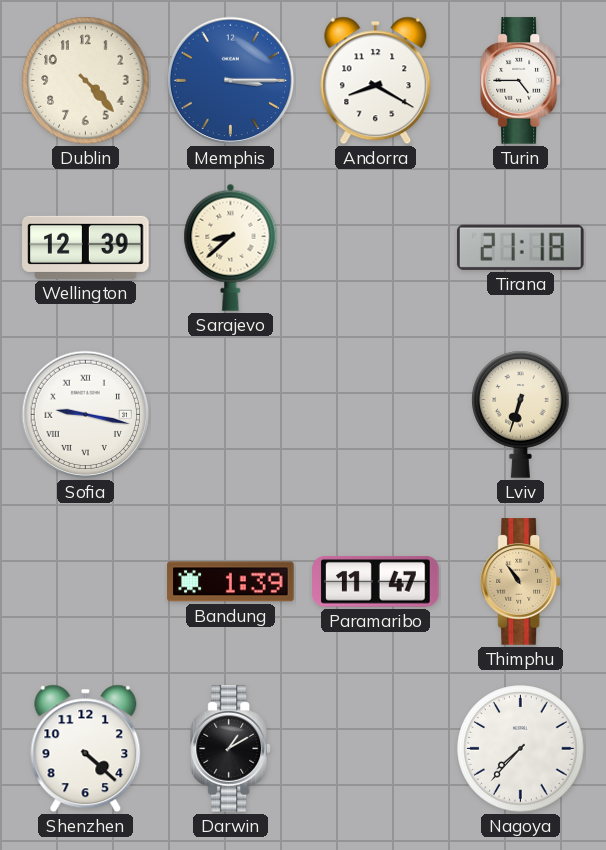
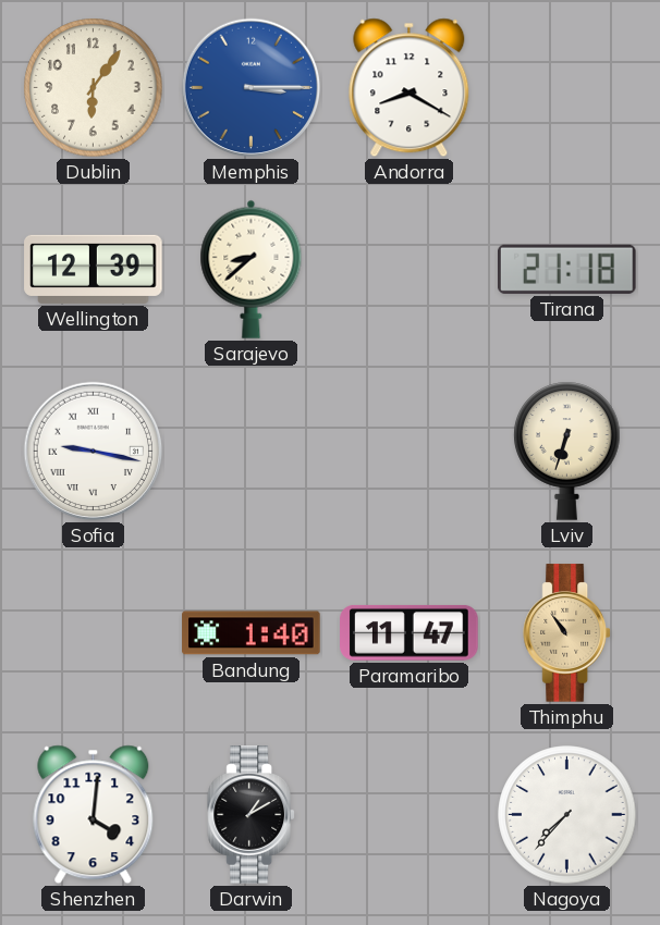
Dublin: 4:23 -> 6:06 (94, 88)
Turin: 4:45 -> none (521, 81)
Bandung: 1:39 -> 1:40 (252, 633)
Shenzhen: 4:22 -> 4:01 (94, 815)
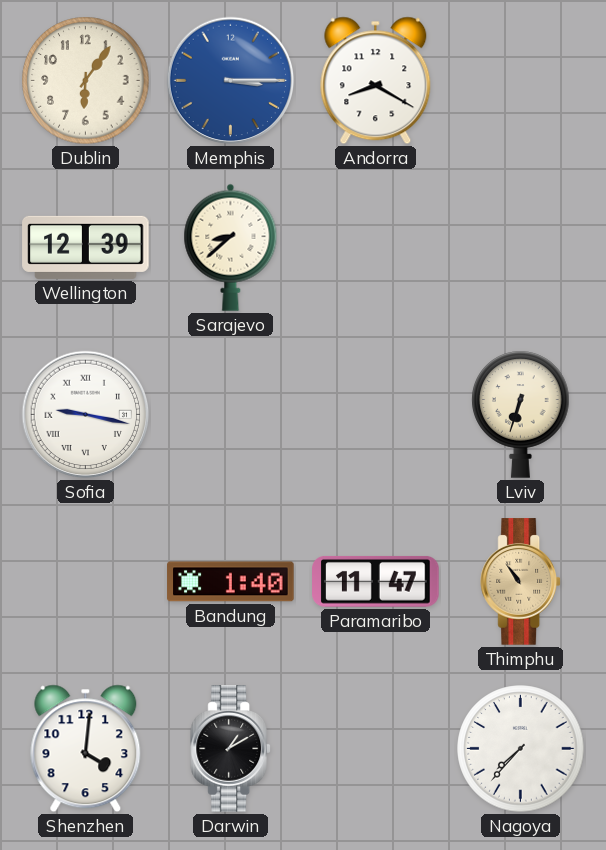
Tirana: 21:18 -> none (566, 269)
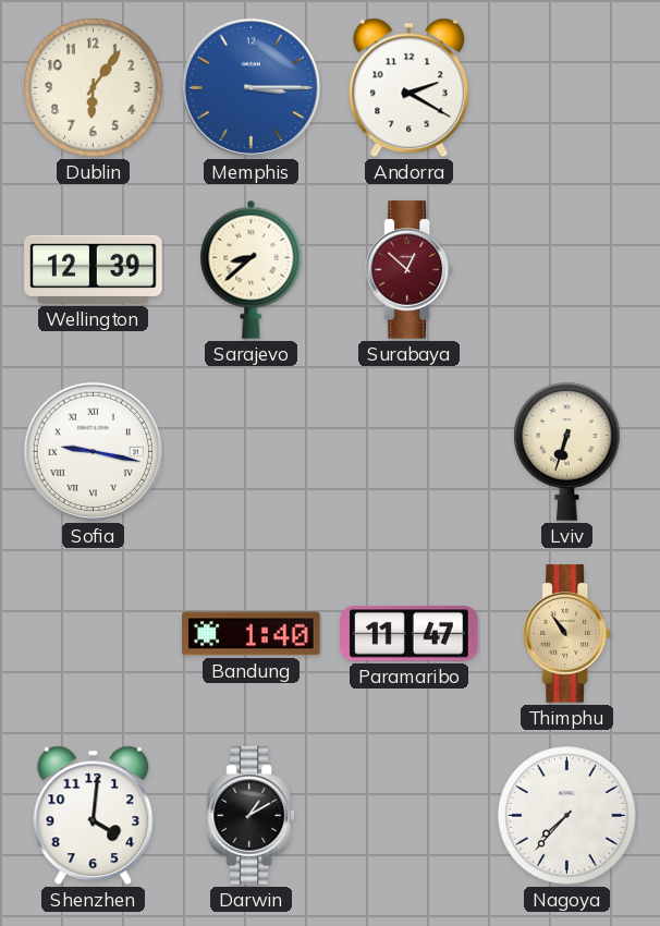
Andorra: 8:20 -> 2:20 (410, 88)
Surabaya: none -> 12:52 (410, 270)
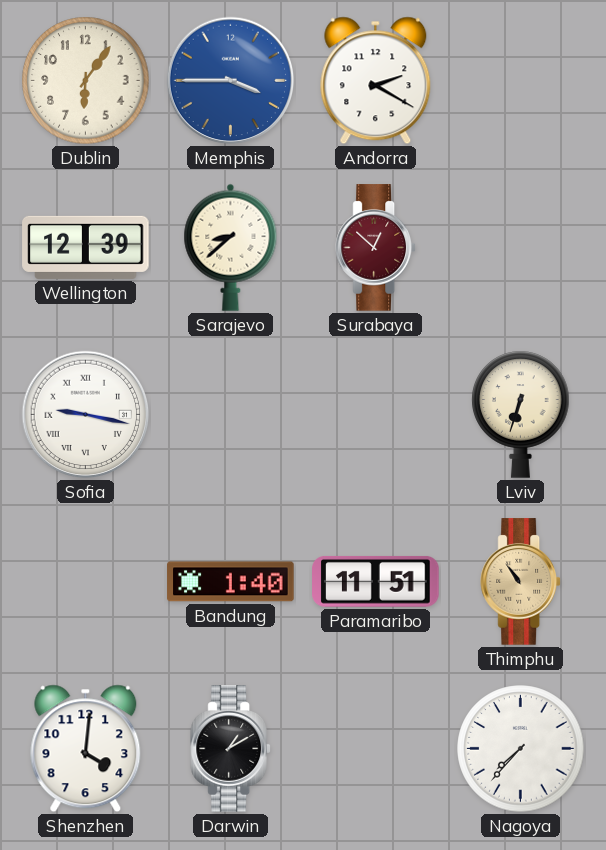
Memphis: 3:15 -> 3:45 (231, 81)
Paramaribo: 11:47 -> 11:51 (376, 581)
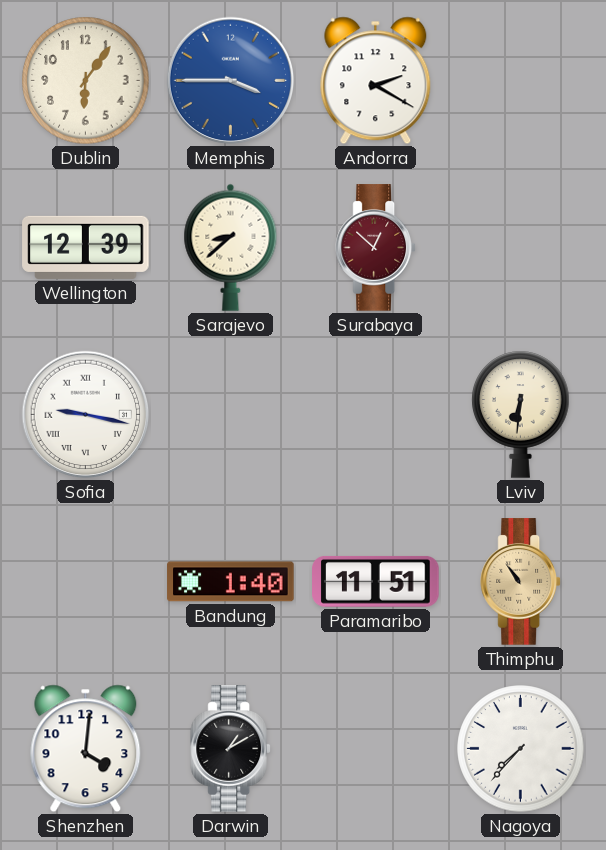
Lviv: 6:33 -> 6:31 (521, 414)
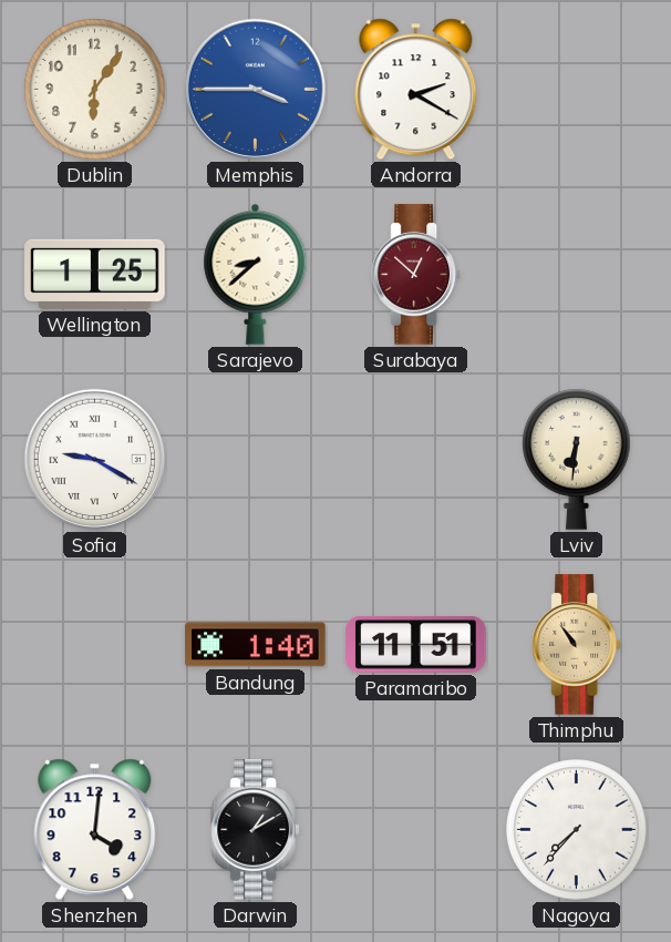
Wellington: 12:39 -> 1:25 (95, 274)
Sofia: 9:17 -> 9:20 (95, 460)
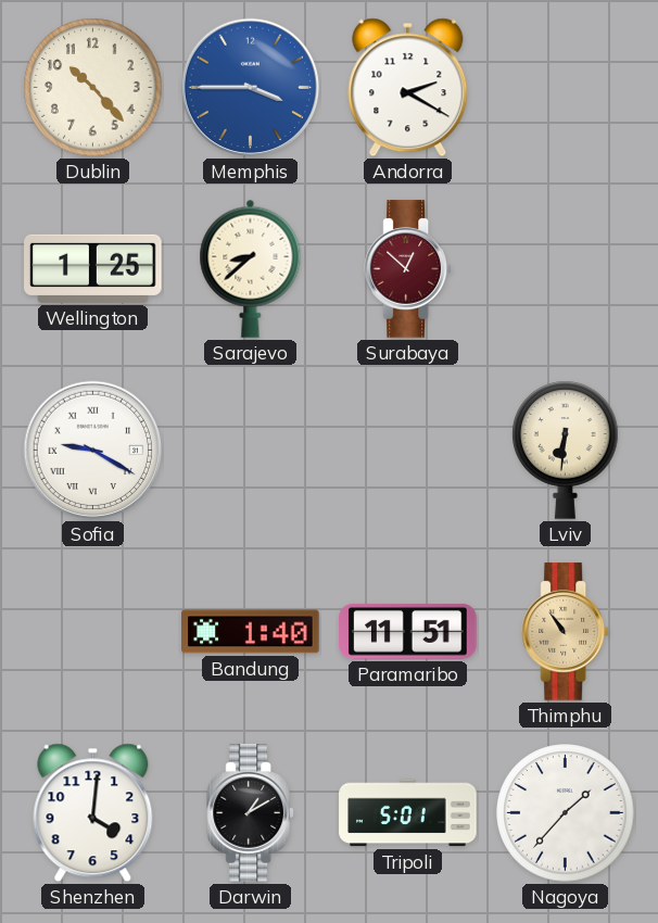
Dublin: 6:06 -> 10:23 (93, 88)
Tripoli: none -> 5:01 (408, 813)
Nagoya: 7:37 -> 1:37 (566, 813)
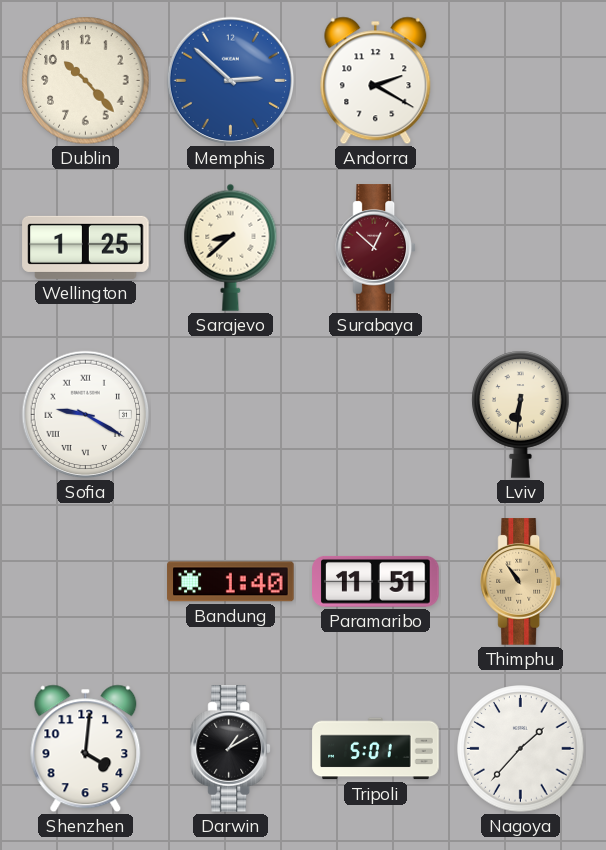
Memphis: 3:45 -> 2:52 (231, 81)
